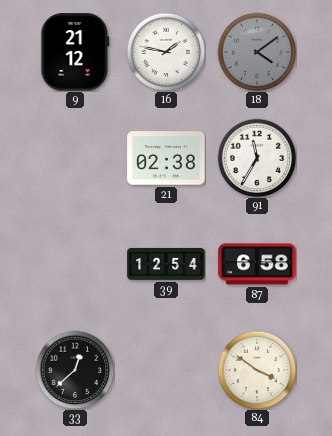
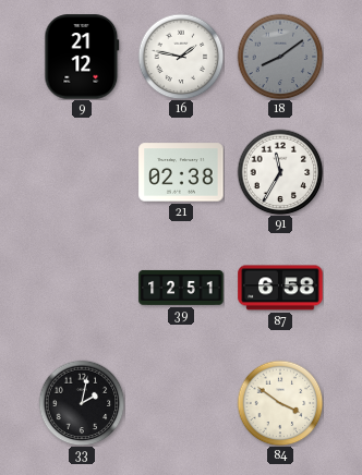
18: 4:09 -> 8:09 (280, 57)
39: 12:54 -> 12:51 (181, 288)
33: 12:38 -> 2:02 (82, 403)
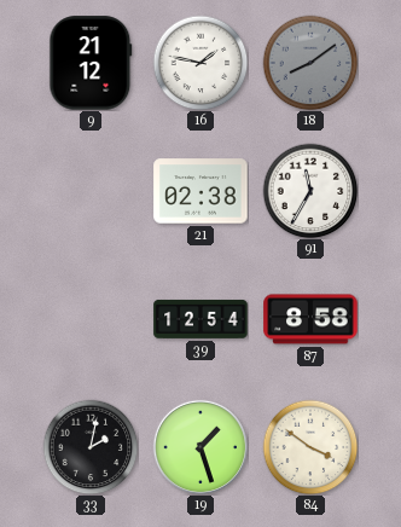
39: 12:51 -> 12:54 (200, 319)
87: 6:58 -> 8:58 (310, 319)
19: none -> 1:27 (199, 446)
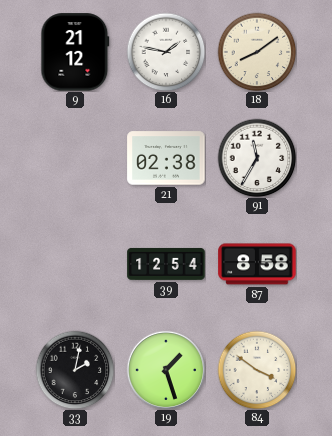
18 dial: grey -> cream (257, 52)
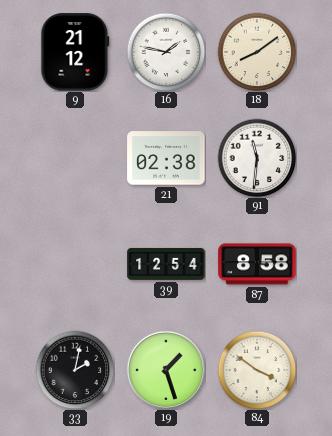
91: 11:35 -> 11:31 (257, 158)
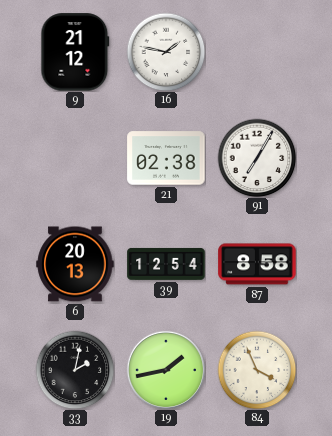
18: 8:09 -> none (257, 52)
91: 11:31 -> 7:05 (257, 158)
6: none -> 20:13 (75, 264)
19: 1:27 -> 1:43 (165, 369)
84: 3:51 -> 3:56 (257, 370)
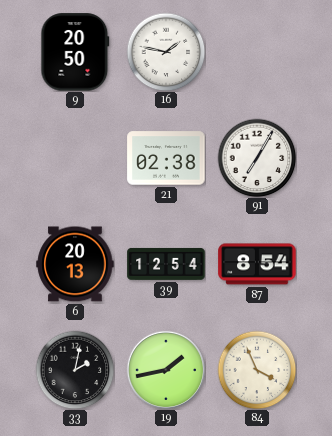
9: 21:12 -> 20:50 (75, 52)
87: 8:58 -> 8:54 (257, 264)
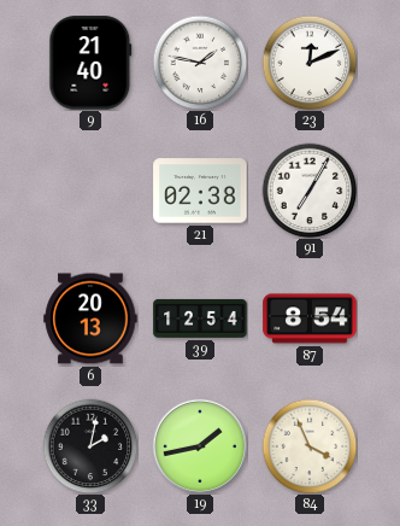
9: 20:50 -> 21:40 (90, 63)
23: none -> 12:11 (310, 63)
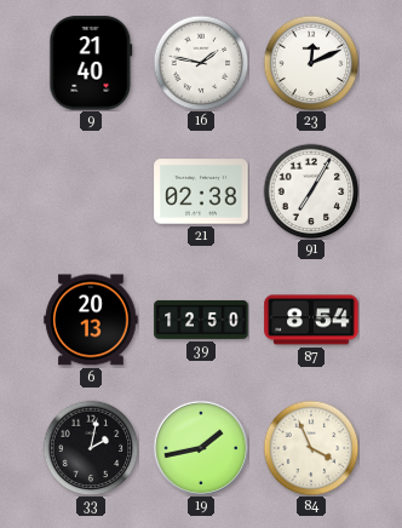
39: 12:54 -> 12:50 (201, 320)
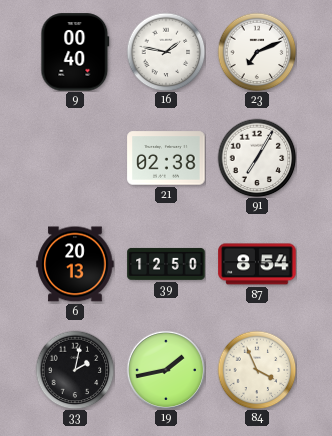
9: 21:40 -> 00:40 (75, 52)
23: 12:11 -> 7:11 (257, 52)
